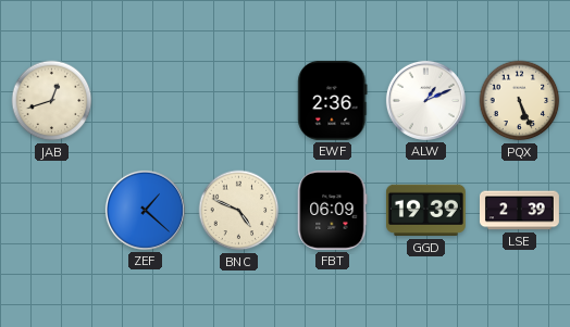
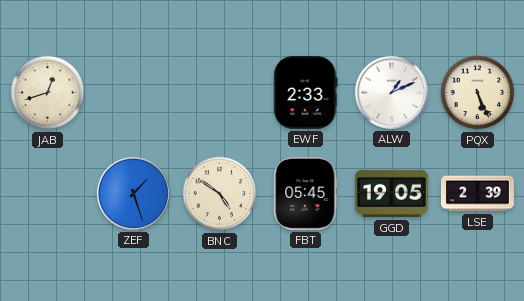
EWF: 2:36 -> 2:33 (306, 92)
ZEF: 1:22 -> 1:27 (133, 193)
BNC: 4:49 -> 4:51 (220, 194)
FBT: 06:09 -> 05:45 (306, 193)
GGD: 19:39 -> 19:05 (391, 194)
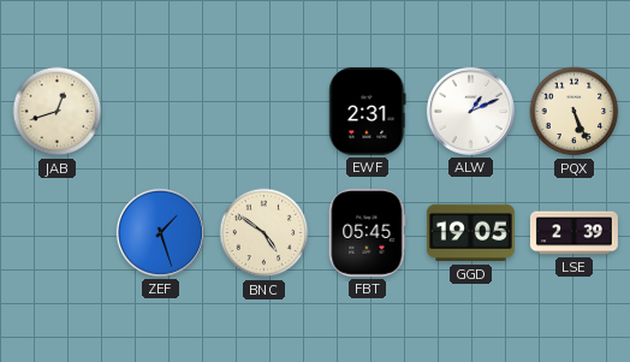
EWF: 2:33 -> 2:31 (368, 111)
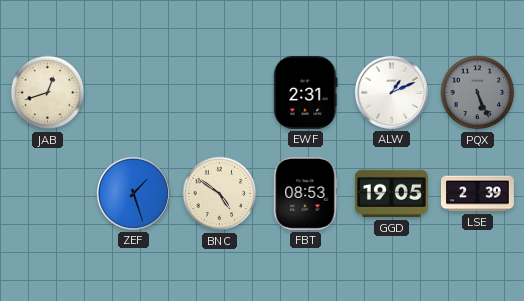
PQX dial: cream -> grey (478, 93)
FBT: 05:45 -> 08:53 (306, 193)
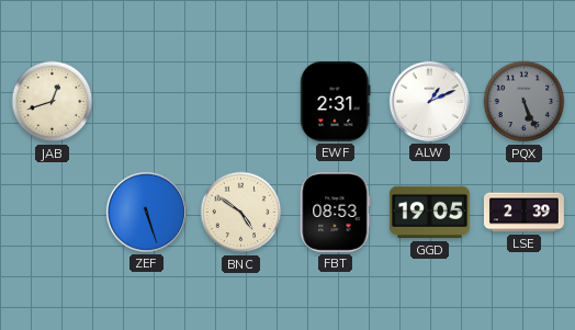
ZEF: 1:27 -> 5:27 (146, 212)
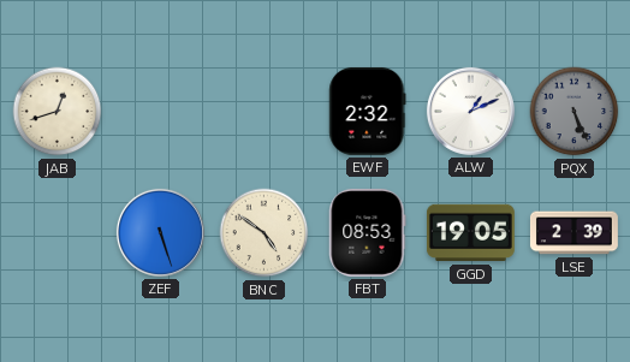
EWF: 2:31 -> 2:32 (368, 111)
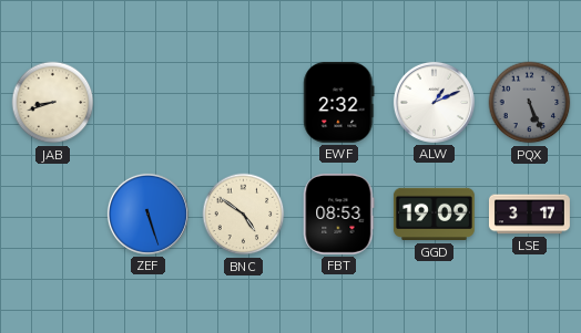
JAB: 12:42 -> 8:42 (53, 103)
GGD: 19:05 -> 19:09 (434, 215)
LSE: 2:39 -> 3:17 (530, 215)
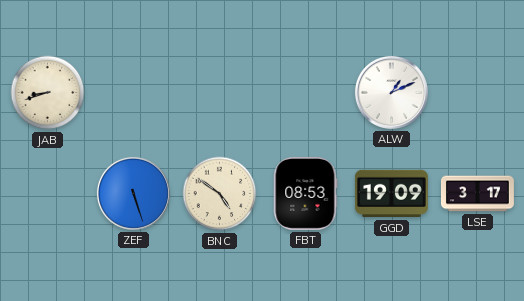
EWF: 2:32 -> none (339, 102)
PQX: 5:26 -> none (530, 103)
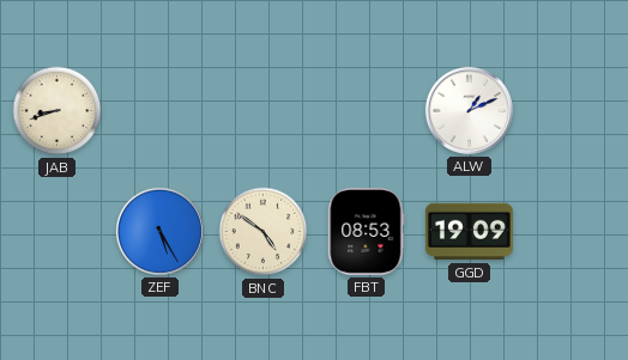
ZEF: 5:27 -> 5:25 (159, 231)
LSE: 3:17 -> none (478, 194)
